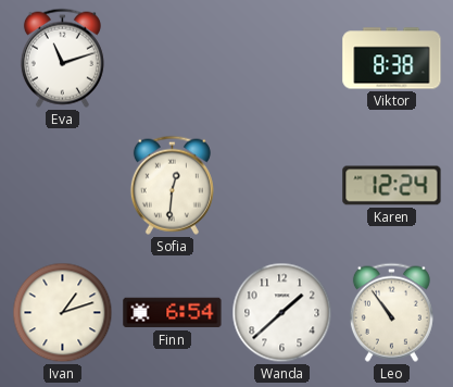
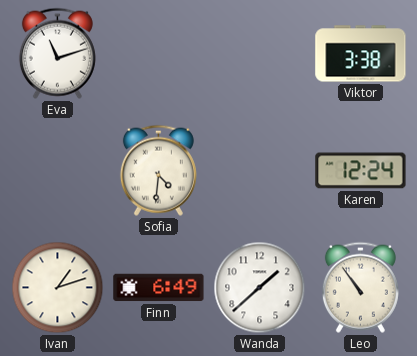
Viktor: 8:38 -> 3:38 (361, 54)
Sofia: 12:31 -> 4:31 (158, 170)
Finn: 6:54 -> 6:49 (159, 288)
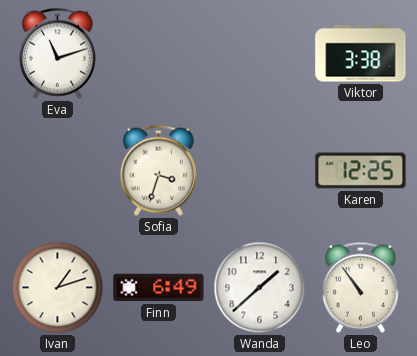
Sofia: 4:31 -> 3:33 (158, 170)
Karen: 12:24 -> 12:25 (361, 171)
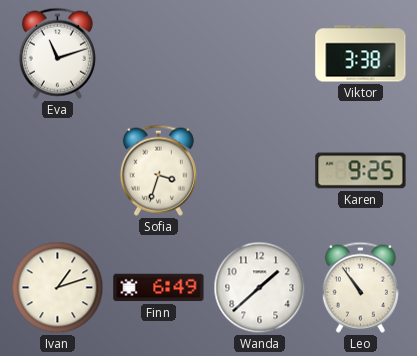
Karen: 12:25 -> 9:25 (361, 171)
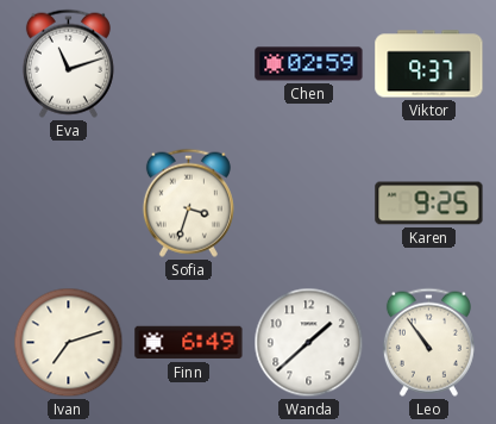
Chen: none -> 02:59 (309, 64)
Viktor: 3:38 -> 9:37 (429, 64)
Ivan: 1:12 -> 7:12 (69, 343)
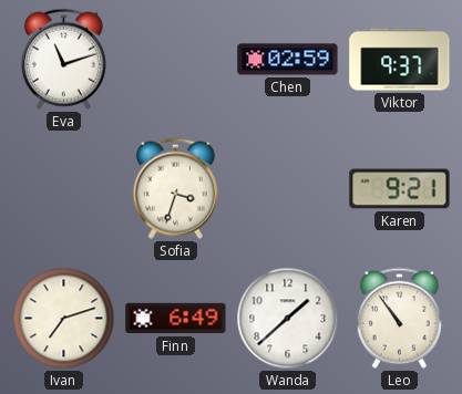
Karen: 9:25 -> 9:21 (400, 189)
